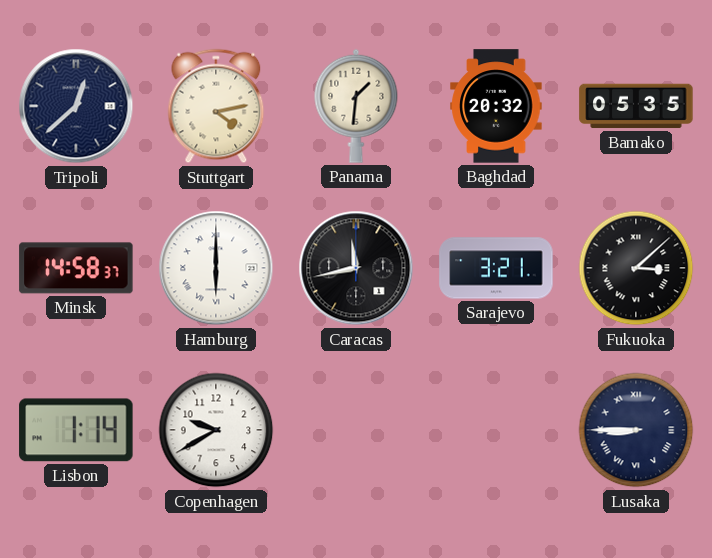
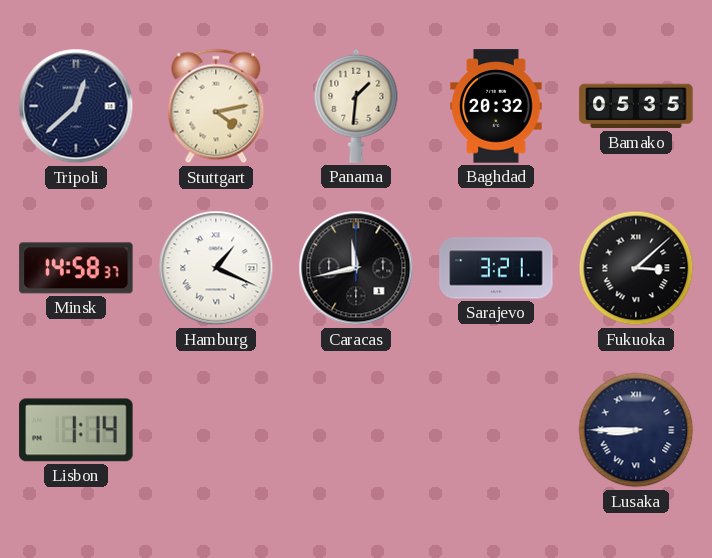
Hamburg: 6:00 -> 1:19 (216, 268)
Copenhagen: 9:40 -> none (216, 430)
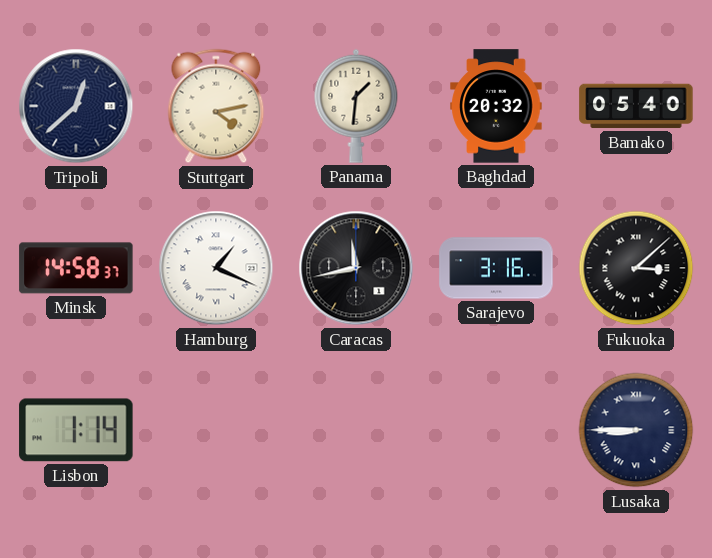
Bamako: 05:35 -> 05:40 (636, 106)
Sarajevo: 3:21 -> 3:16 (496, 268)
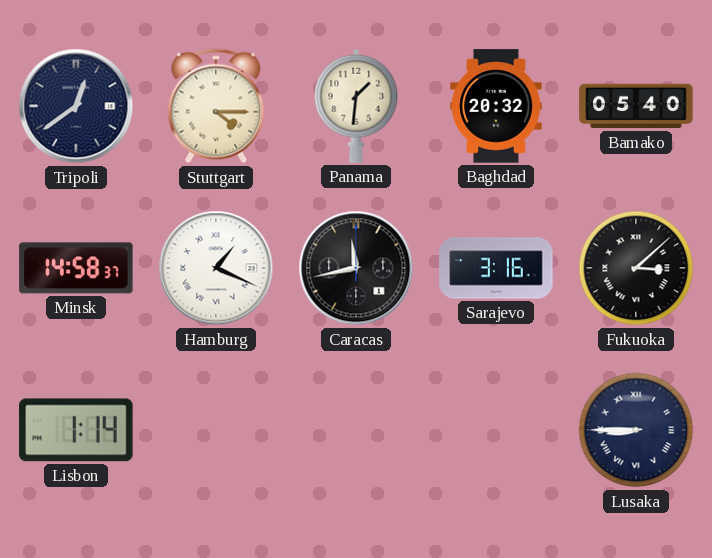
Tripoli: 12:38 -> 12:39 (76, 106)
Stuttgart: 4:13 -> 4:15 (216, 106)
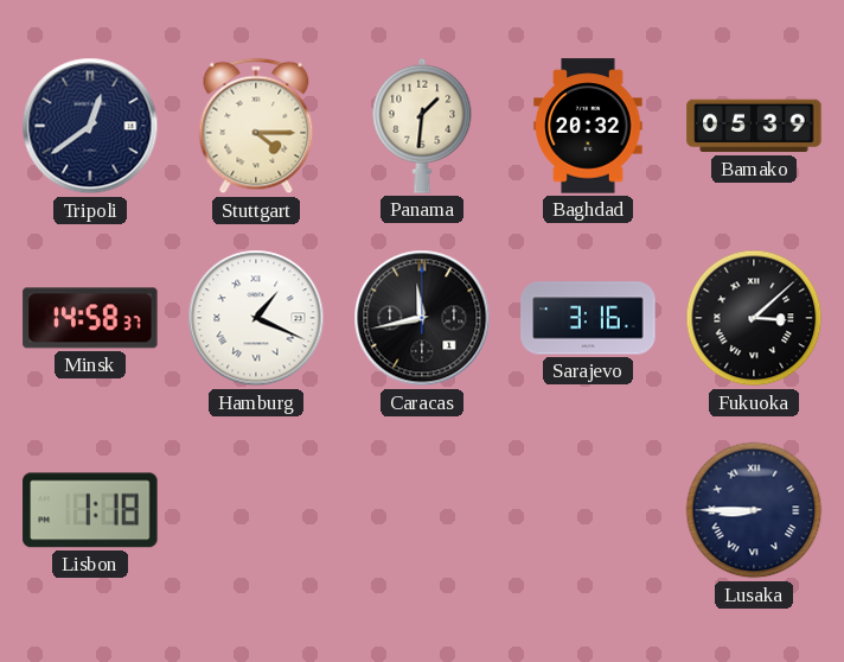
Bamako: 05:40 -> 05:39 (754, 126)
Lisbon: 1:14 -> 1:18 (90, 510)
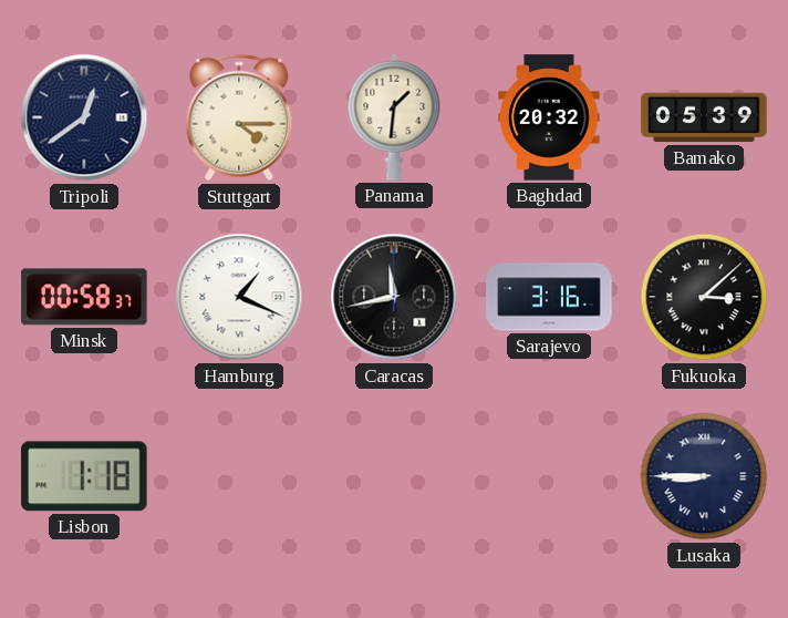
Minsk: 14:58 -> 00:58 (84, 297)
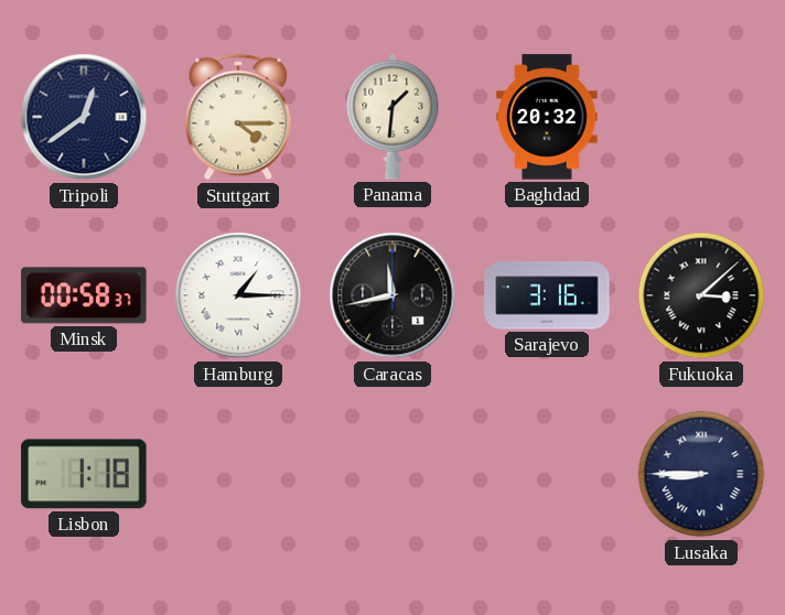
Bamako: 05:39 -> none (704, 117)
Hamburg: 1:19 -> 1:15 (238, 295)
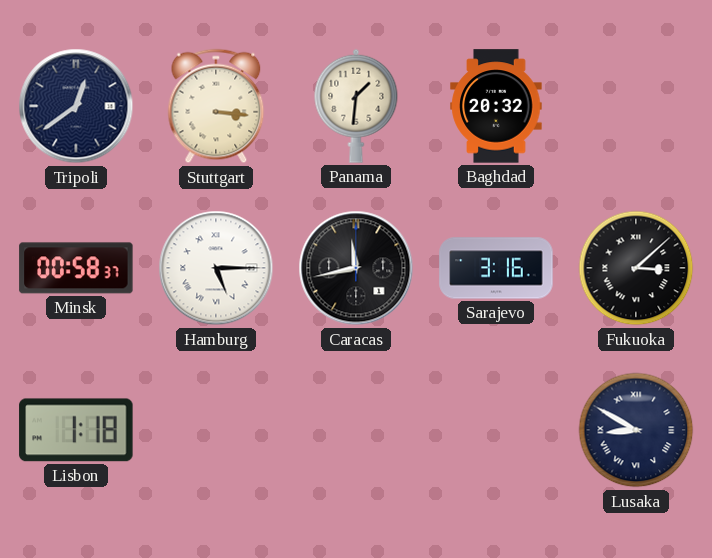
Stuttgart: 4:15 -> 3:16 (216, 106)
Hamburg: 1:15 -> 5:15 (216, 268)
Lusaka: 8:45 -> 8:50 (636, 430)
